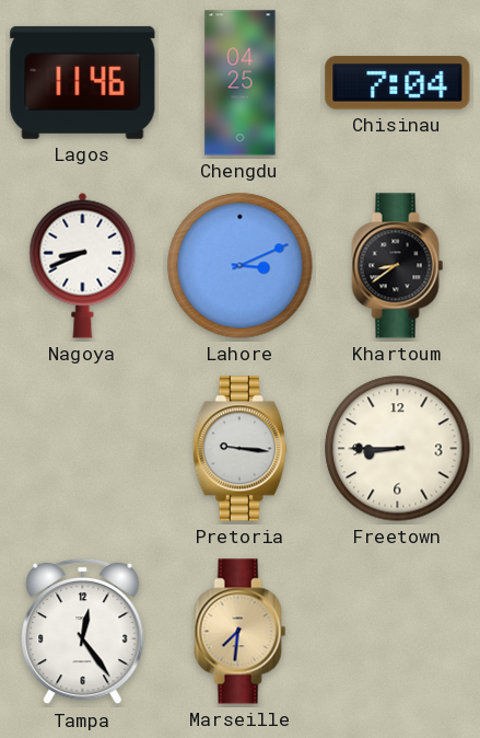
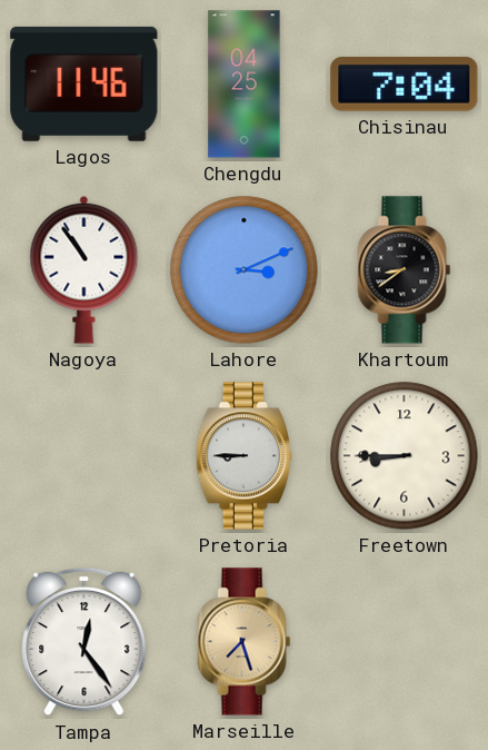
Nagoya: 8:41 -> 10:54 (84, 269)
Pretoria: 9:16 -> 8:45 (243, 456)
Marseille: 7:31 -> 7:27 (245, 642)
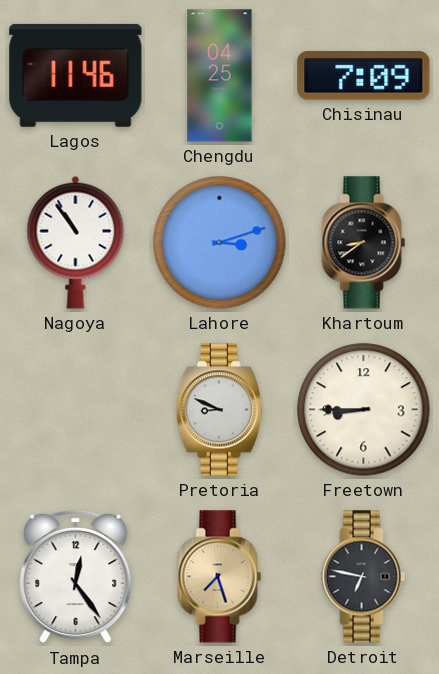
Chisinau: 7:04 -> 7:09 (364, 76)
Lahore: 3:11 -> 3:12 (220, 243)
Pretoria: 8:45 -> 8:49 (219, 410)
Detroit: none -> 6:47 (364, 577)
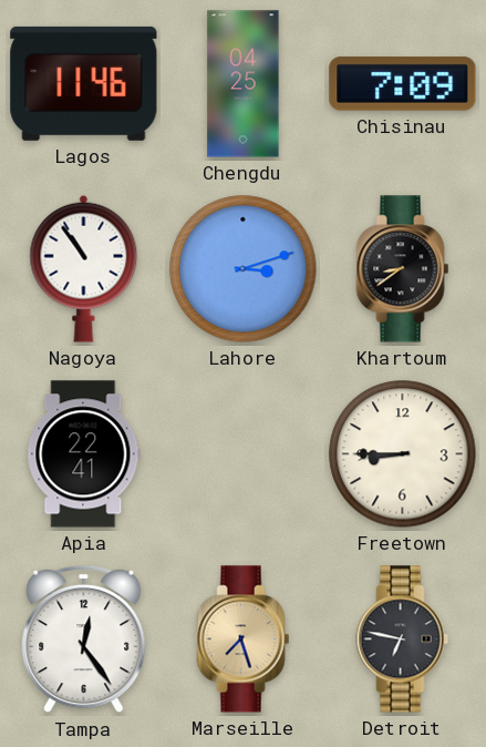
Apia: none -> 22:41 (84, 454)
Pretoria: 8:49 -> none (219, 410)
